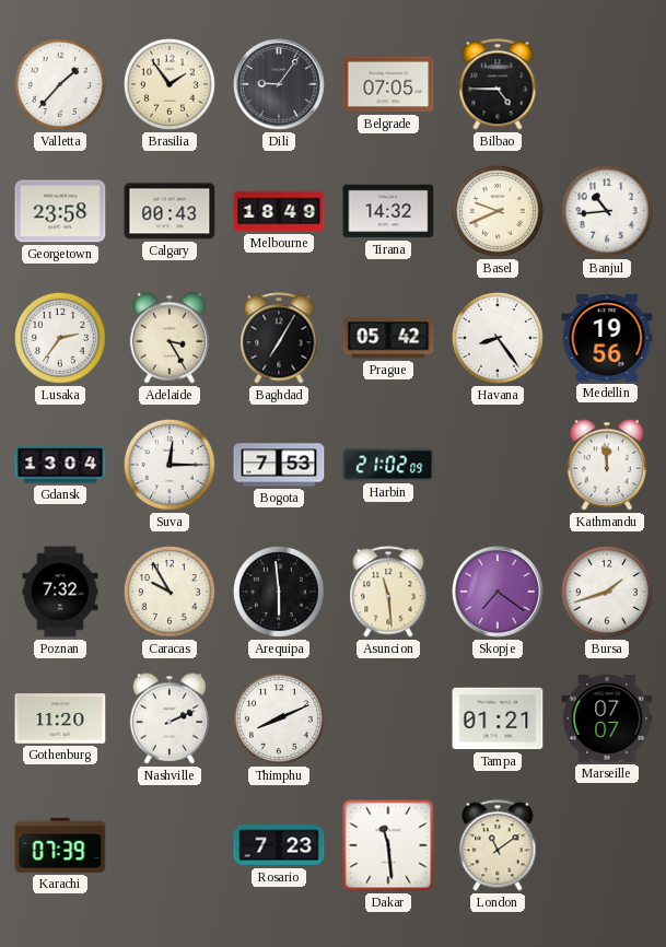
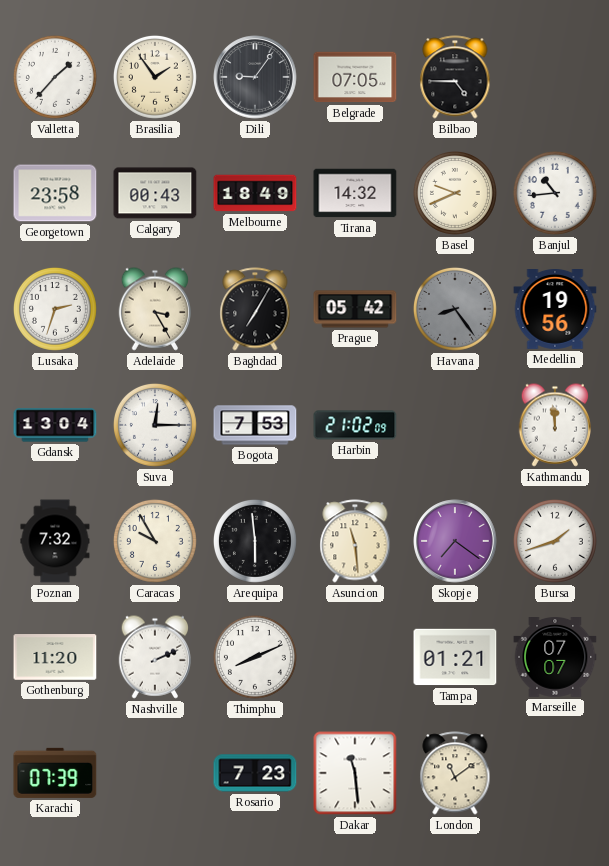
Lusaka: 2:36 -> 2:33 (55, 309)
Havana dial: white -> grey (455, 309)
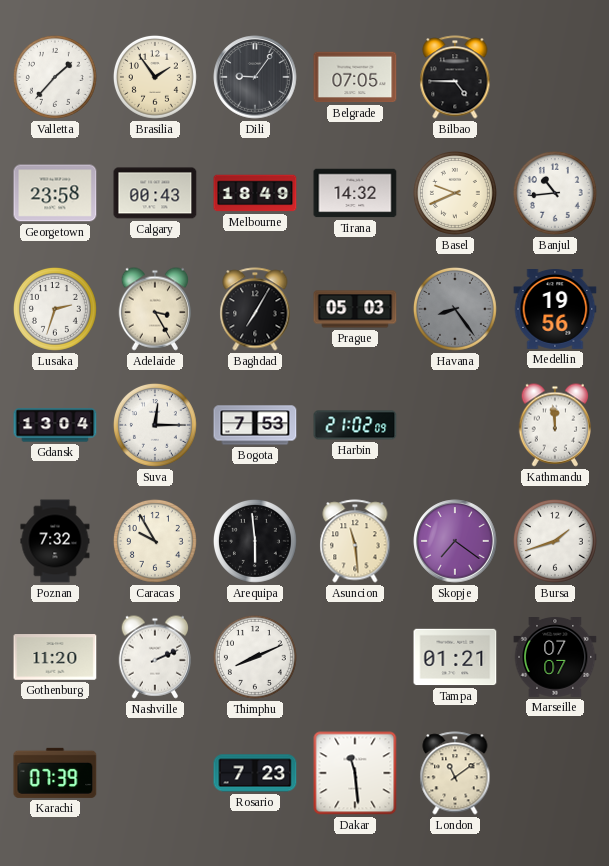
Prague: 05:42 -> 05:03 (355, 309)
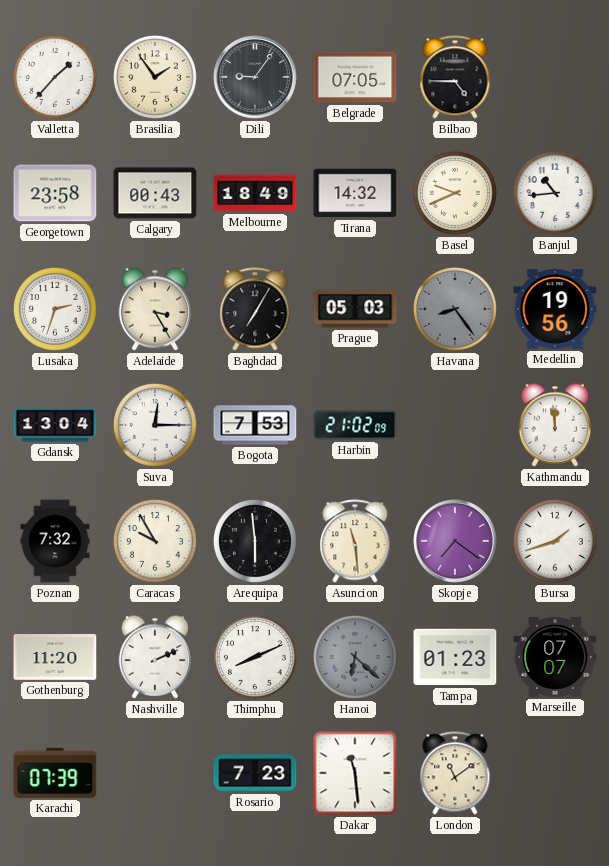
Hanoi: none -> 6:22 (355, 657)
Tampa: 01:21 -> 01:23 (455, 657)
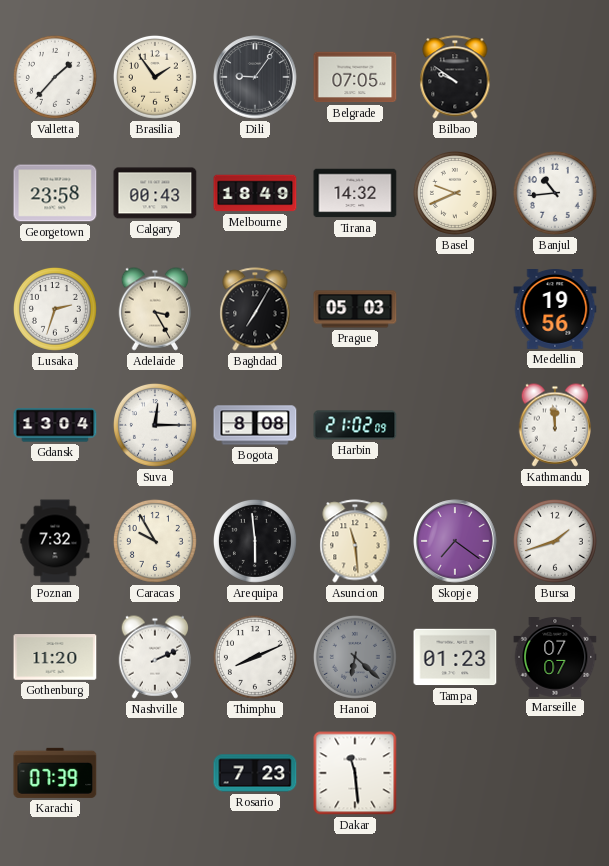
Bilbao: 4:45 -> 9:51 (455, 77)
Havana: 8:24 -> none (455, 309)
Bogota: 7:53 -> 8:08 (255, 425)
London: 11:09 -> none (455, 773)
